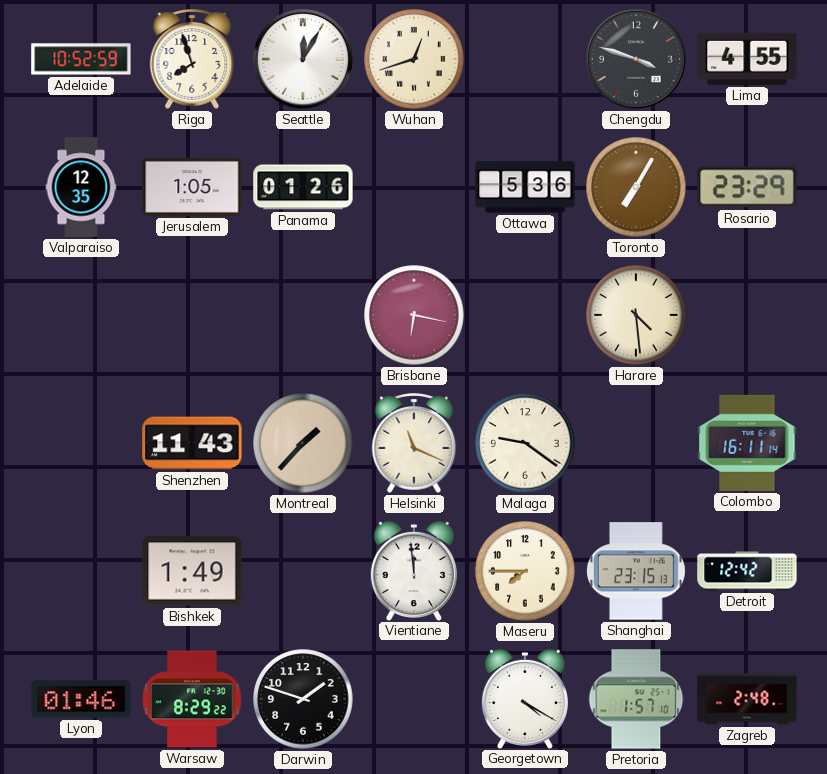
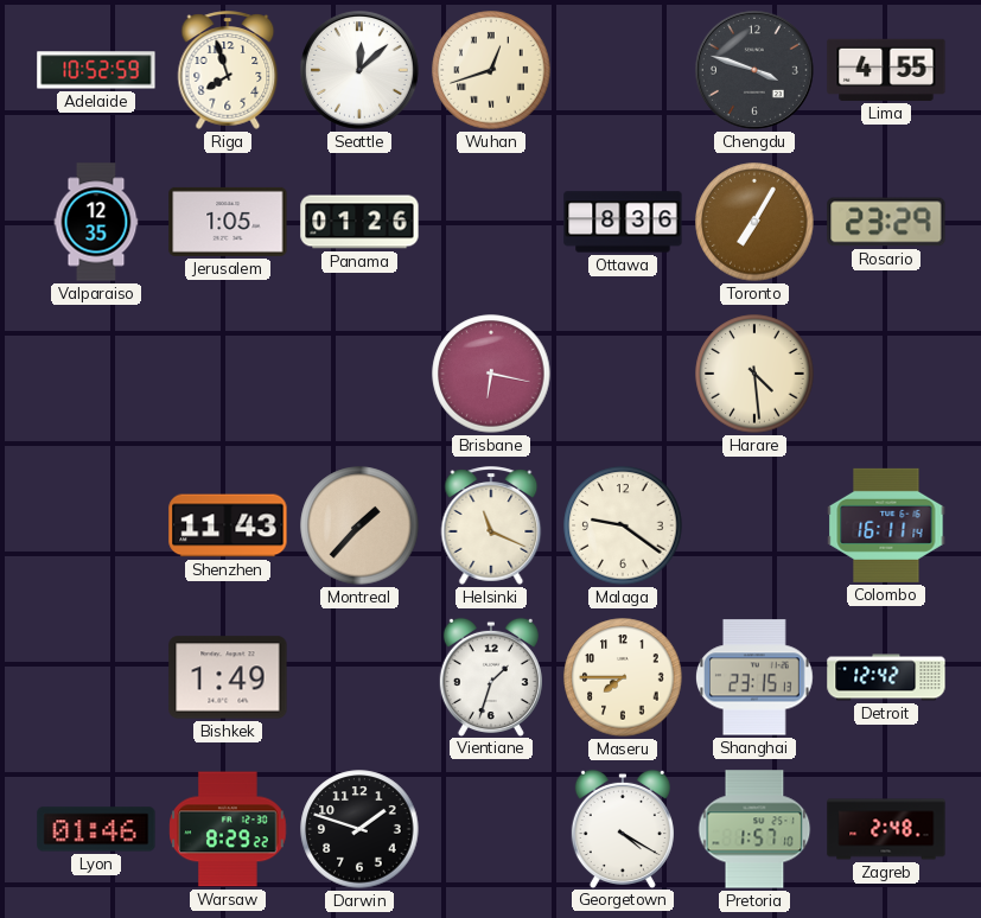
Seattle: 12:05 -> 12:08 (359, 70)
Ottawa: 5:36 -> 8:36 (623, 222)
Vientiane: 11:59 -> 1:33 (491, 676)
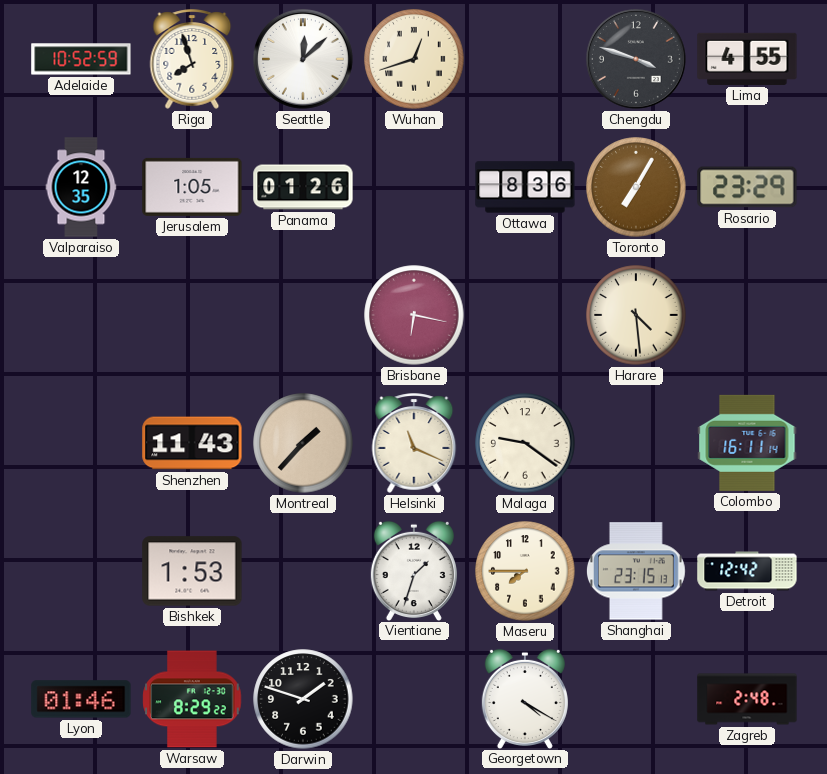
Bishkek: 1:49 -> 1:53 (192, 571)
Pretoria: 1:57 -> none (754, 829)
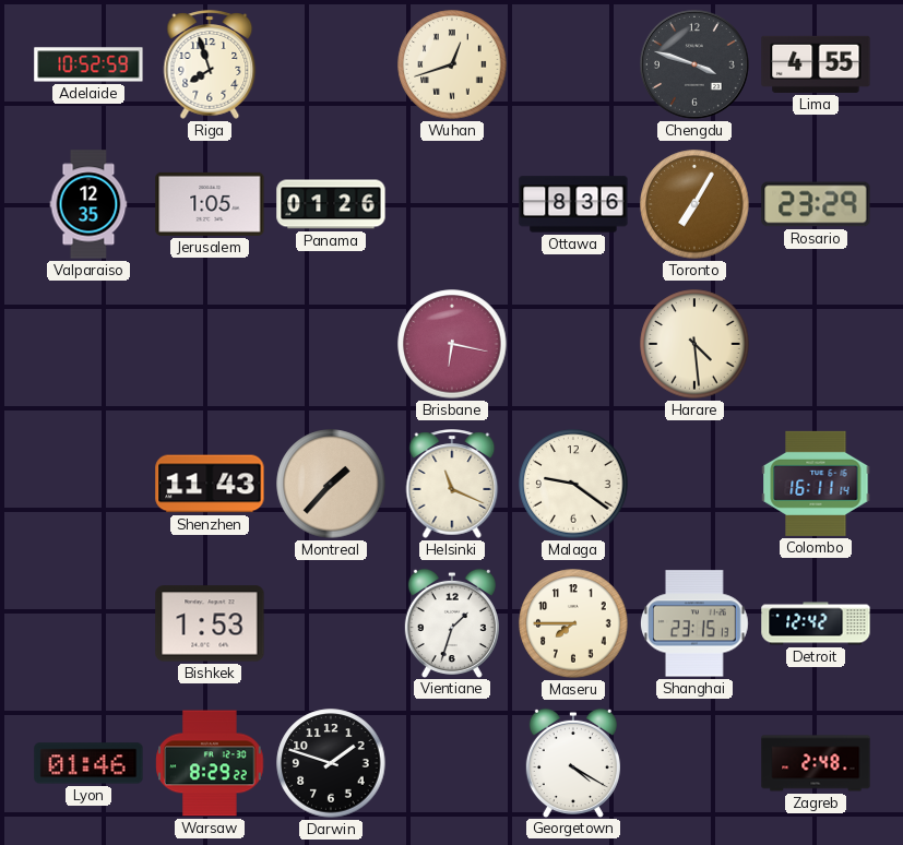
Seattle: 12:08 -> none (303, 59)
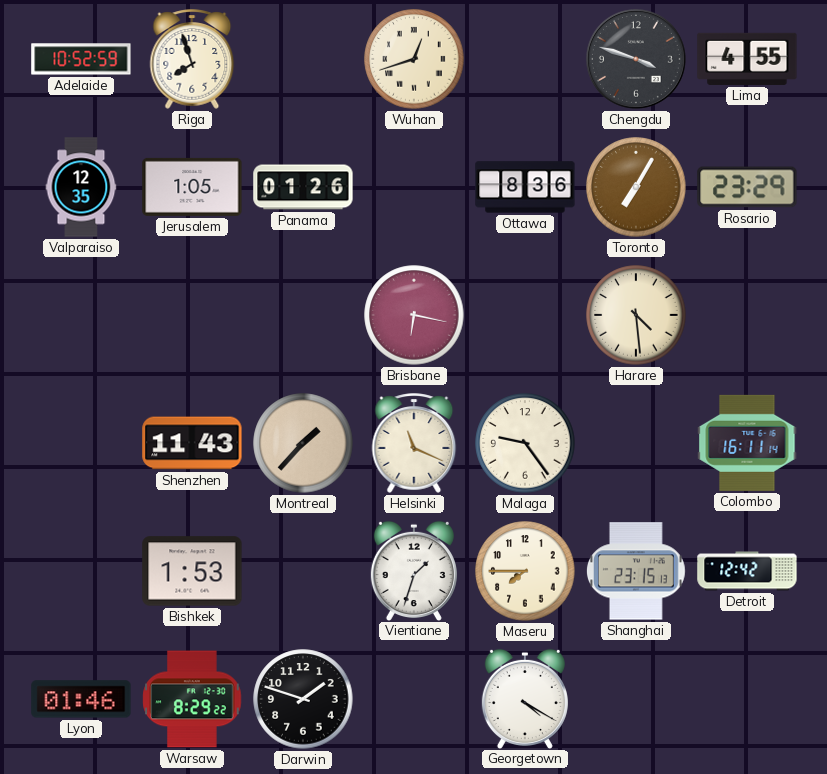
Malaga: 9:21 -> 9:24 (525, 443)
Zagreb: 2:48 -> none (816, 763)
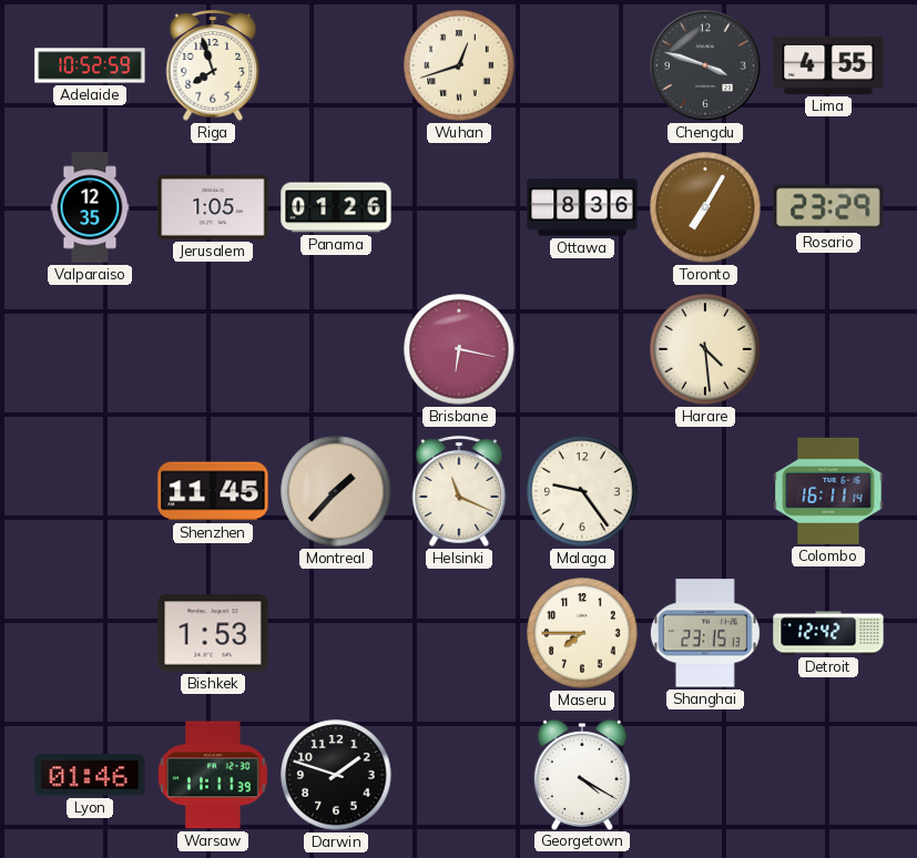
Shenzhen: 11:43 -> 11:45 (213, 491)
Vientiane: 1:33 -> none (414, 570)
Warsaw: 8:29 -> 11:11 (213, 775)
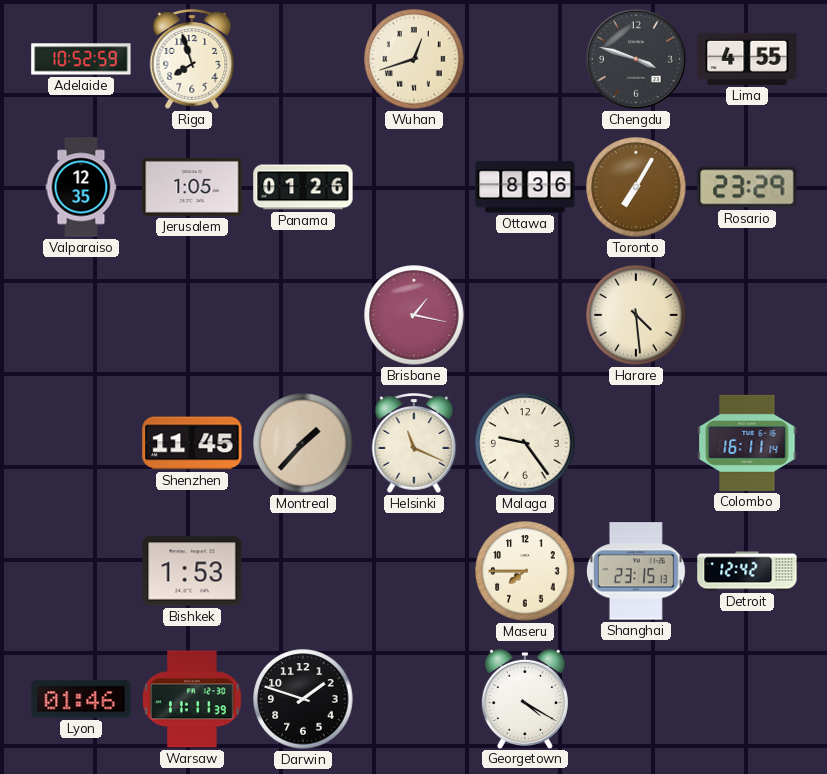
Brisbane: 6:17 -> 1:17 (414, 315)
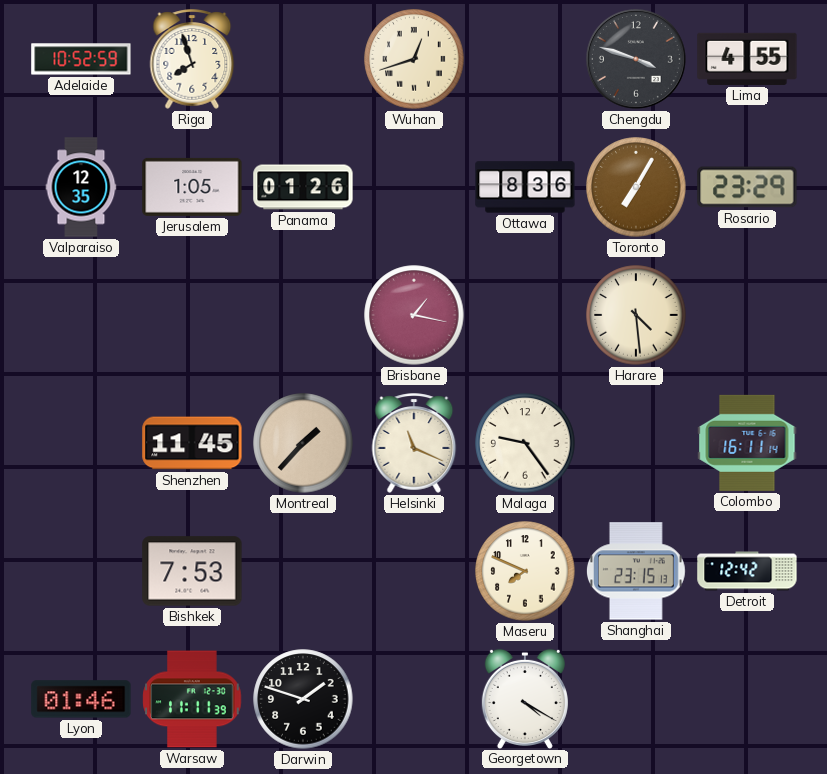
Bishkek: 1:53 -> 7:53 (192, 571)
Maseru: 7:45 -> 7:49 (525, 571)
